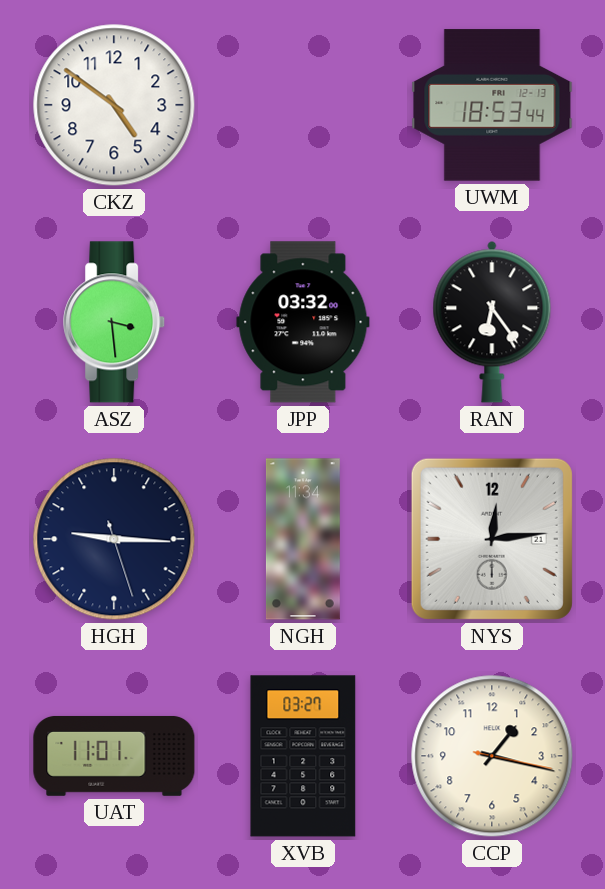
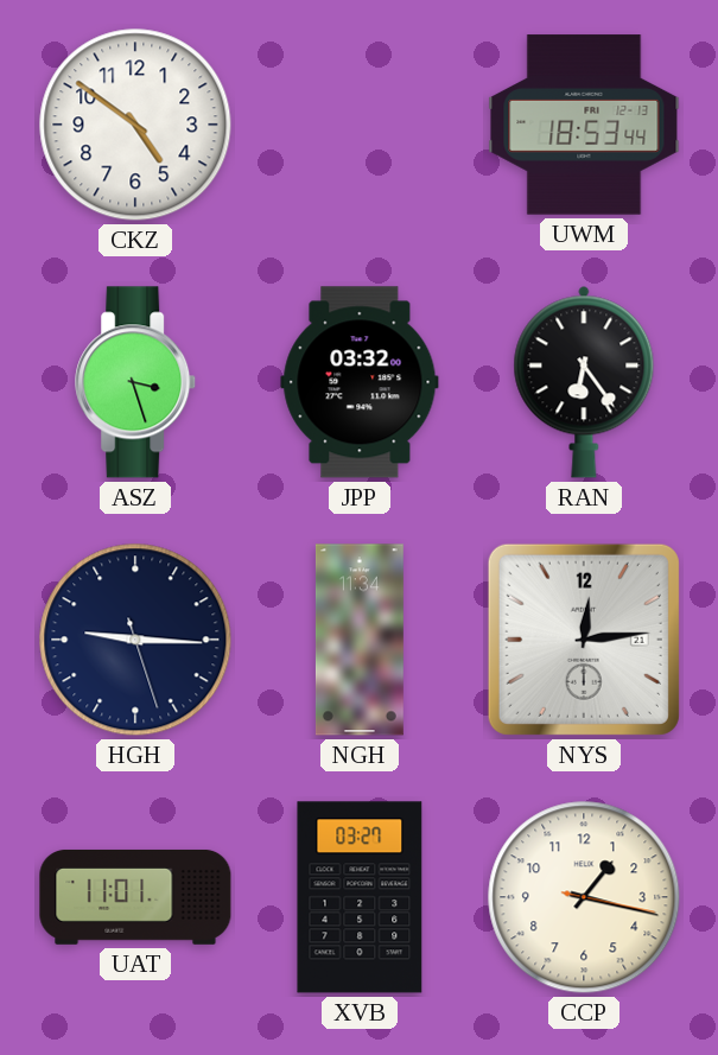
ASZ: 3:29 -> 3:27 (136, 382)
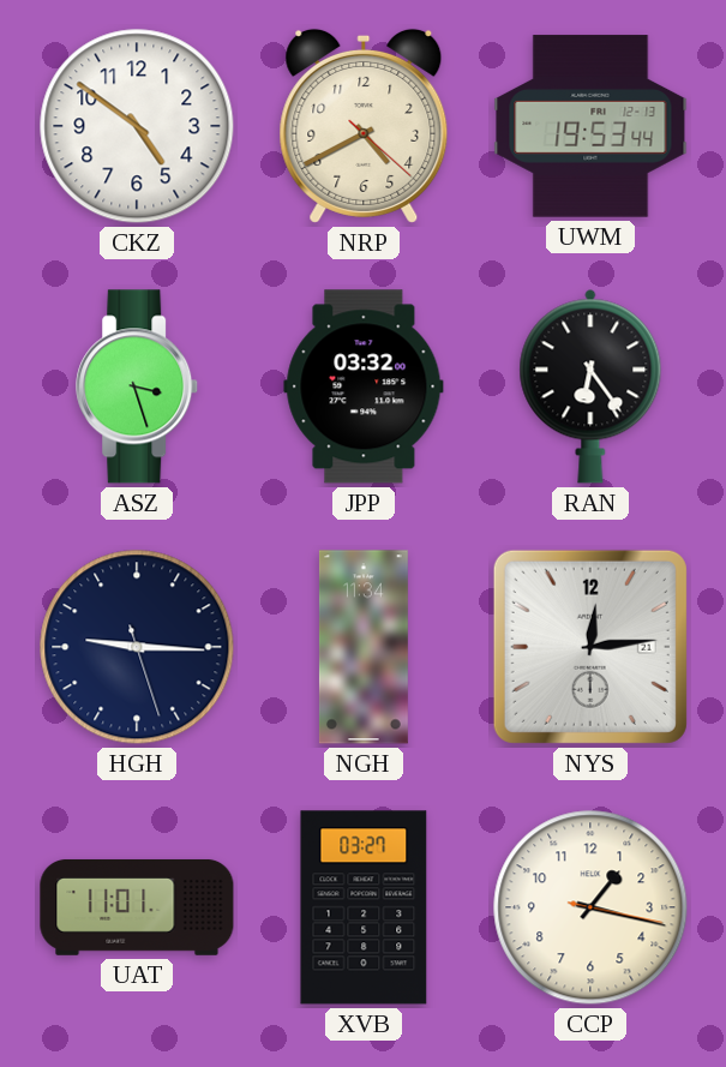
NRP: none -> 4:40 (364, 126)
UWM: 18:53 -> 19:53 (590, 126)
